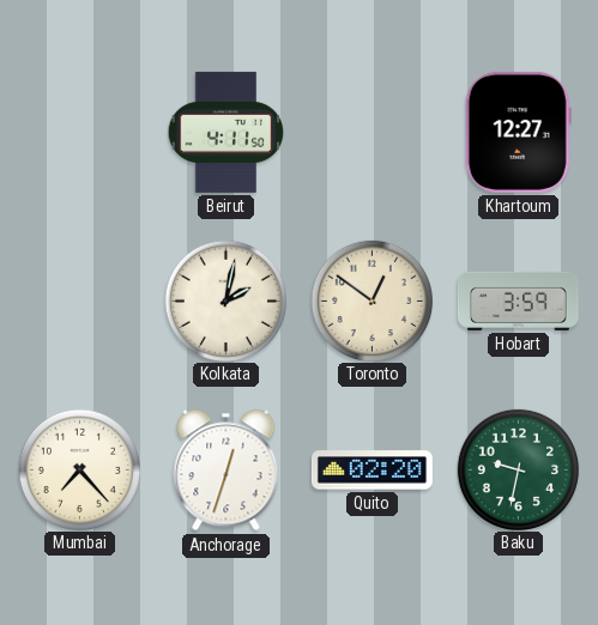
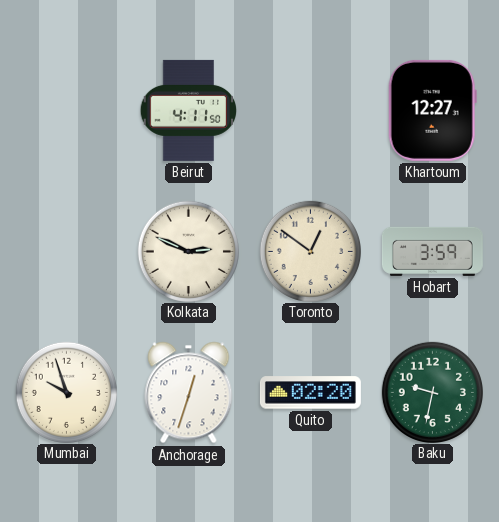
Kolkata: 2:02 -> 2:49 (188, 251)
Mumbai: 7:23 -> 9:57 (66, 392)
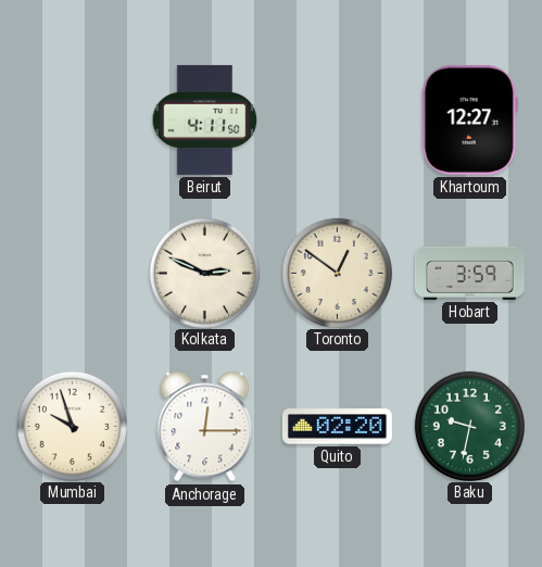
Anchorage: 12:33 -> 12:15 (205, 427)
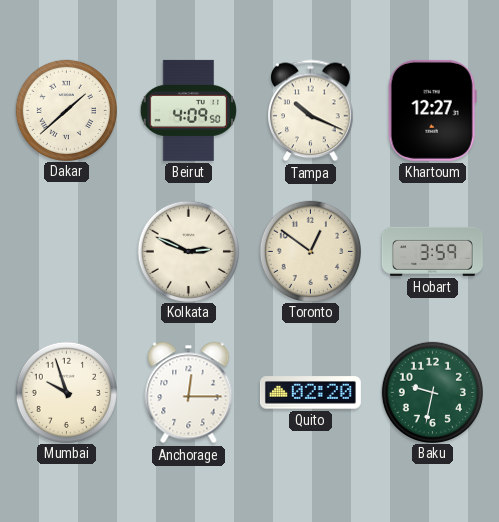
Dakar: none -> 1:38 (66, 110)
Beirut: 4:11 -> 4:09 (189, 110)
Tampa: none -> 10:19 (311, 111)
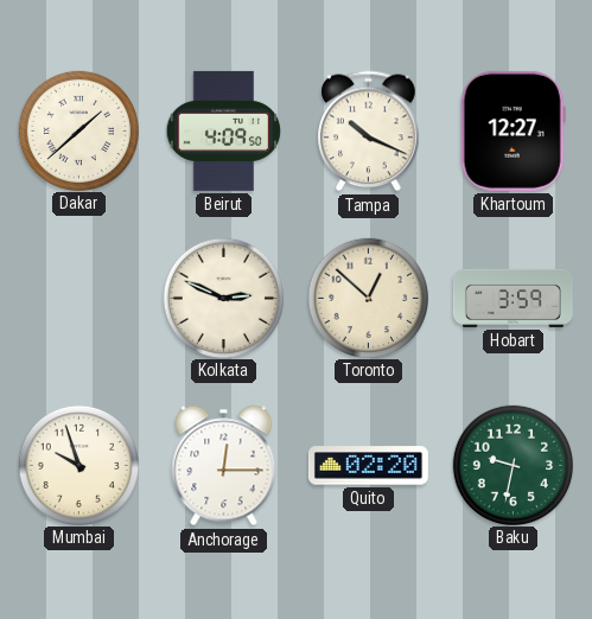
Toronto: 12:51 -> 12:52 (368, 298)
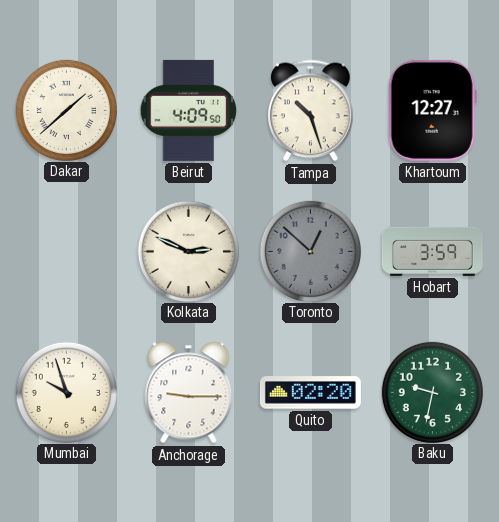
Tampa: 10:19 -> 10:27 (311, 111)
Toronto dial: cream -> grey (310, 251)
Anchorage: 12:15 -> 9:15 (189, 393)
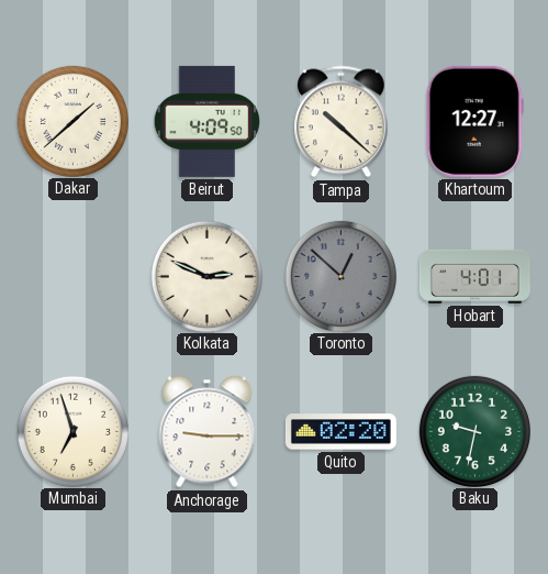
Tampa: 10:27 -> 10:22 (342, 122)
Hobart: 3:59 -> 4:01 (474, 276)
Mumbai: 9:57 -> 6:57 (72, 431)
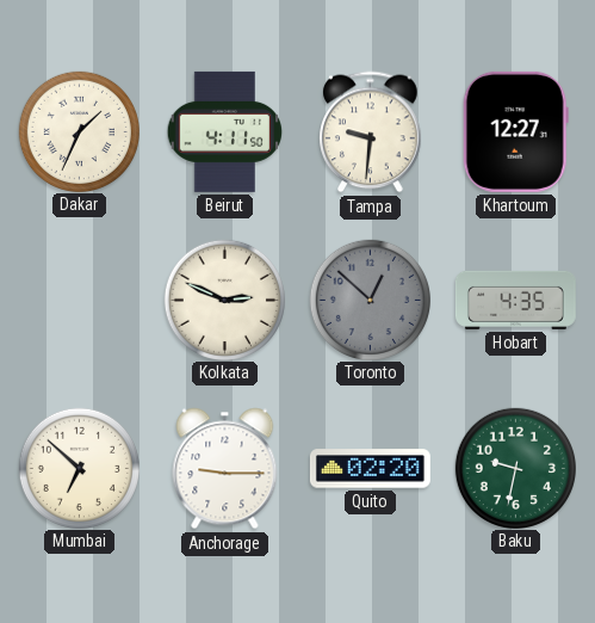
Dakar: 1:38 -> 1:34 (79, 131)
Beirut: 4:09 -> 4:11 (225, 131)
Tampa: 10:22 -> 9:31 (371, 132)
Hobart: 4:01 -> 4:35 (515, 300)
Mumbai: 6:57 -> 6:52 (79, 468)
